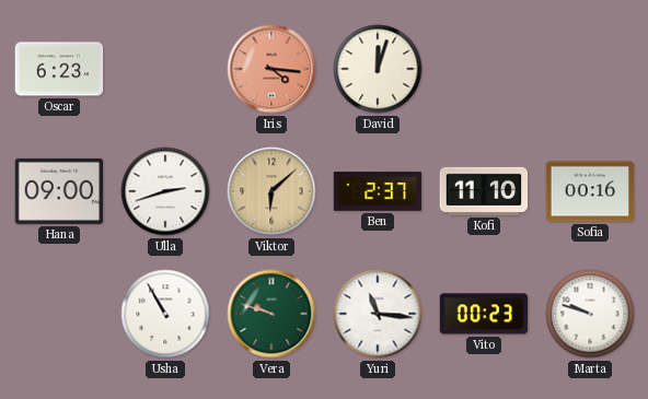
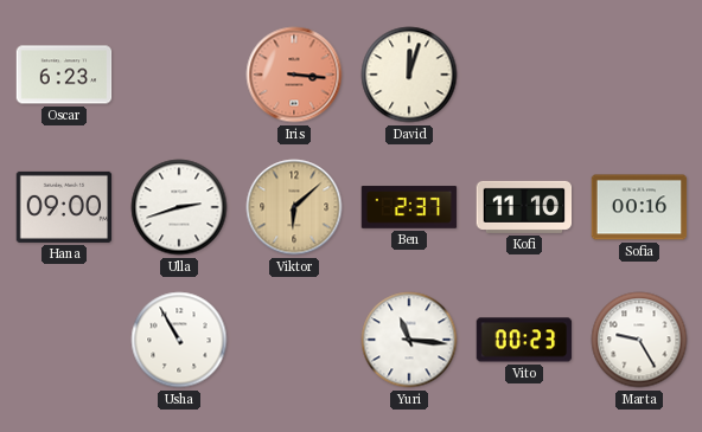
Iris: 4:16 -> 3:16 (294, 75)
Vera: 9:48 -> none (271, 314)
Marta: 9:48 -> 9:25 (639, 340)
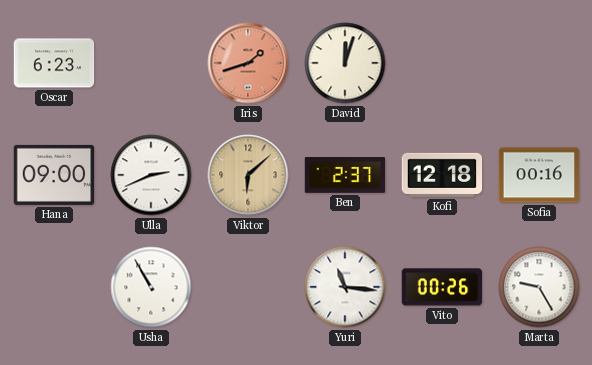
Iris: 3:16 -> 1:42 (248, 63)
Ulla: 2:42 -> 2:41 (151, 175)
Kofi: 11:10 -> 12:18 (442, 175)
Vito: 00:23 -> 00:26 (442, 287)
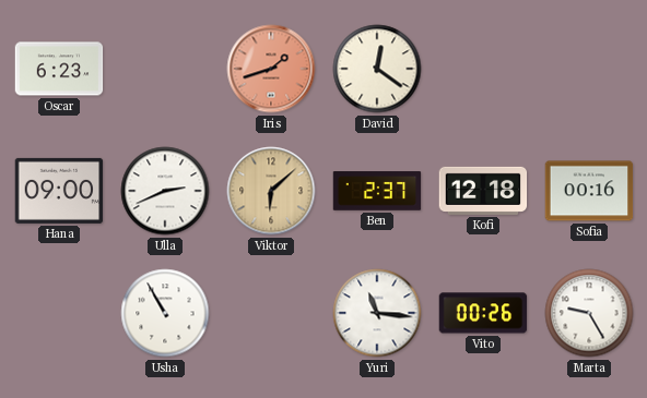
David: 12:03 -> 12:21 (377, 69)
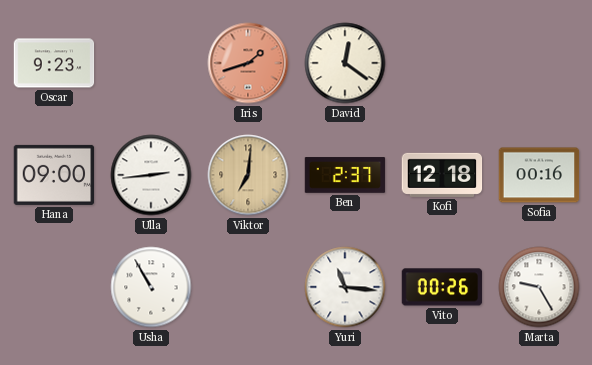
Oscar: 6:23 -> 9:23 (54, 63)
Ulla: 2:41 -> 2:44 (151, 175)
Viktor: 6:08 -> 7:01 (248, 175)
